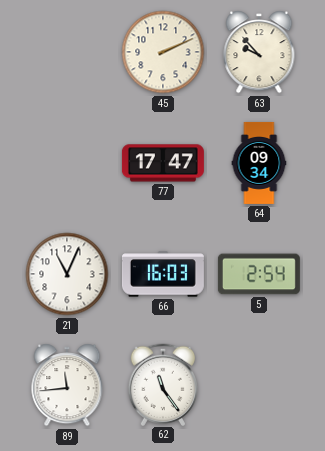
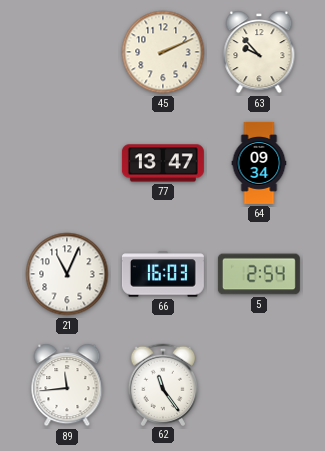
77: 17:47 -> 13:47 (163, 163)
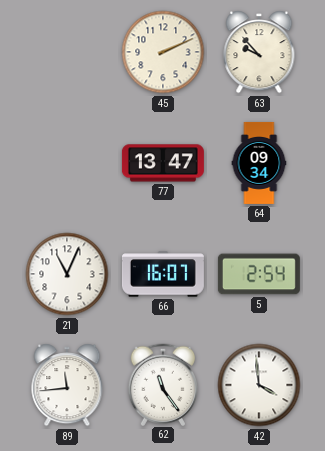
66: 16:03 -> 16:07 (163, 274)
42: none -> 3:59 (259, 385)
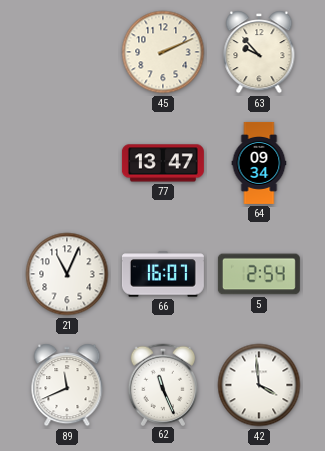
89: 11:44 -> 11:41 (67, 385)
62: 11:24 -> 11:26 (163, 384)
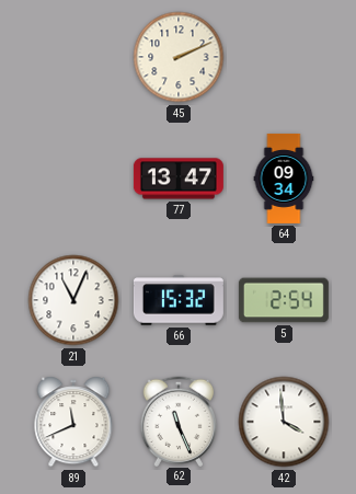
63: 9:53 -> none (259, 52)
66: 16:07 -> 15:32 (179, 300)
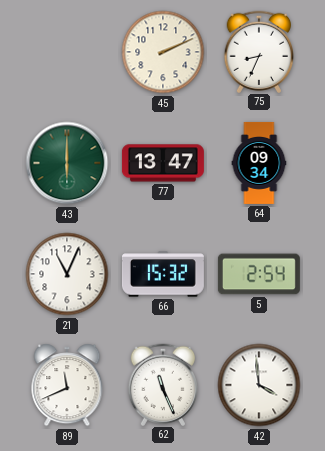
75: none -> 8:34 (259, 51)
43: none -> 6:00 (67, 163)
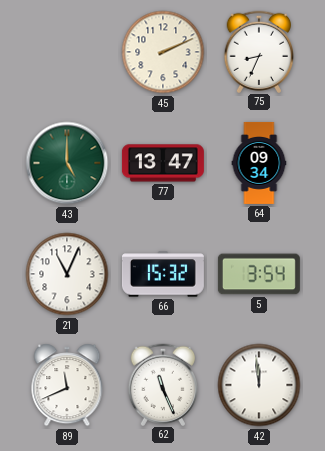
43: 6:00 -> 5:00 (67, 163)
5: 2:54 -> 3:54 (259, 274)
42: 3:59 -> 11:59 (259, 385)
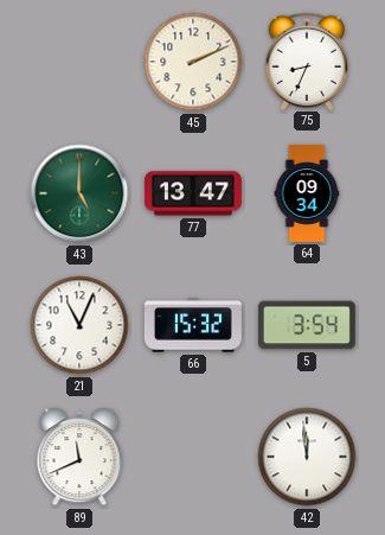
62: 11:26 -> none (163, 384)
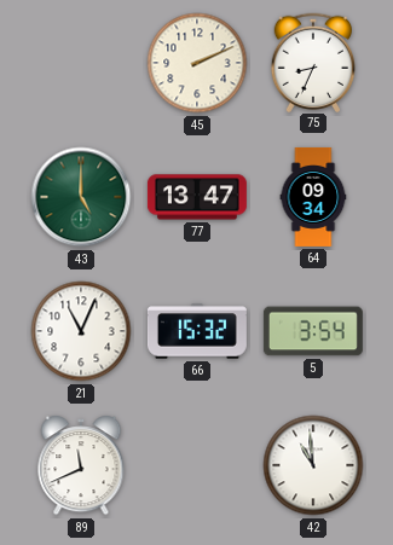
42: 11:59 -> 10:59 (313, 465)
